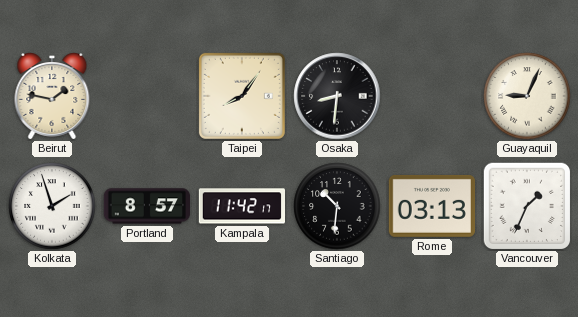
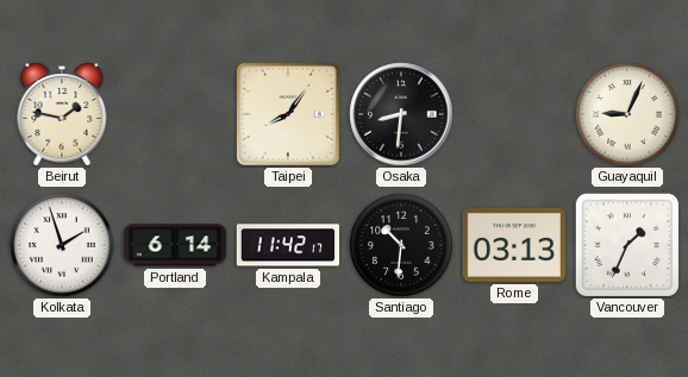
Portland: 8:57 -> 6:14 (174, 245)
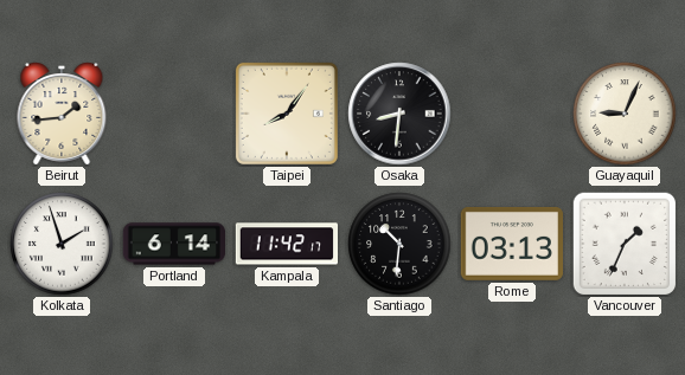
Beirut: 1:47 -> 1:44 (62, 115)
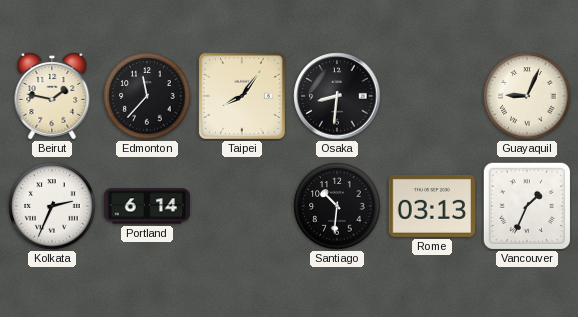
Beirut: 1:44 -> 1:47 (52, 97)
Edmonton: none -> 11:37 (147, 96)
Kolkata: 1:57 -> 2:34 (52, 206)
Kampala: 11:42 -> none (286, 244)
